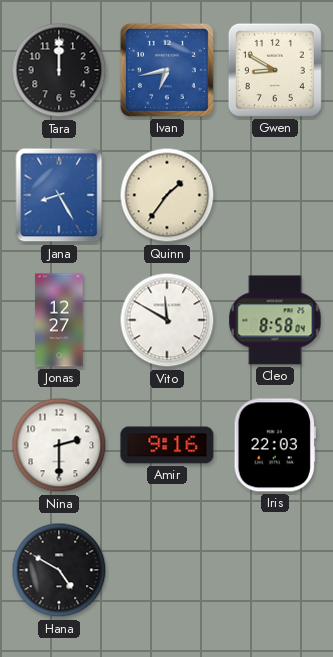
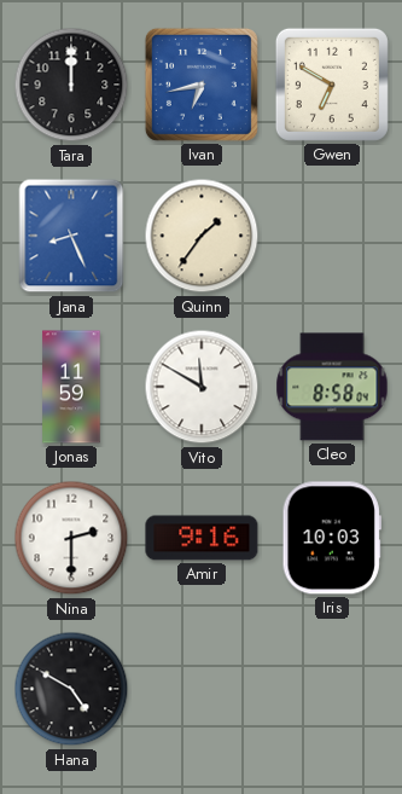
Gwen: 8:50 -> 6:50 (332, 85)
Jana: 8:25 -> 8:26 (71, 236)
Jonas: 12:27 -> 11:59 (71, 387)
Iris: 22:03 -> 10:03 (332, 538)
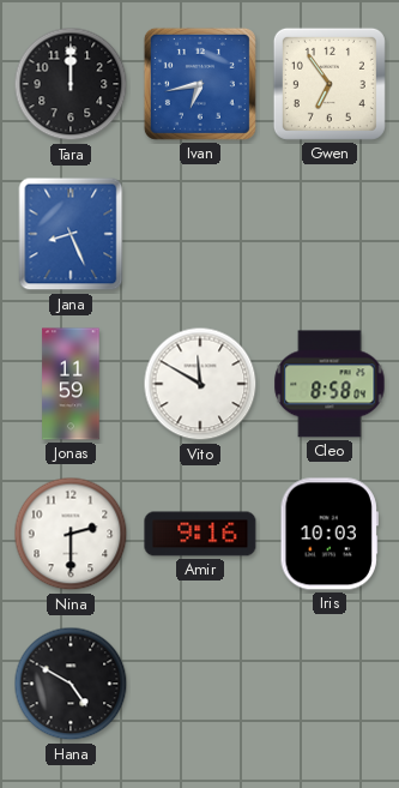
Gwen: 6:50 -> 6:54 (330, 84)
Quinn: 1:36 -> none (202, 236)
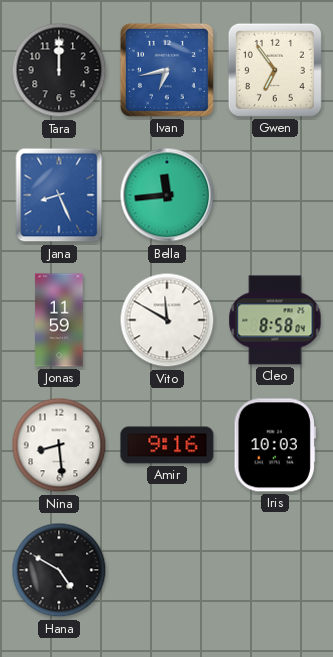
Bella: none -> 11:44 (167, 195)
Nina: 2:30 -> 8:29 (59, 445)
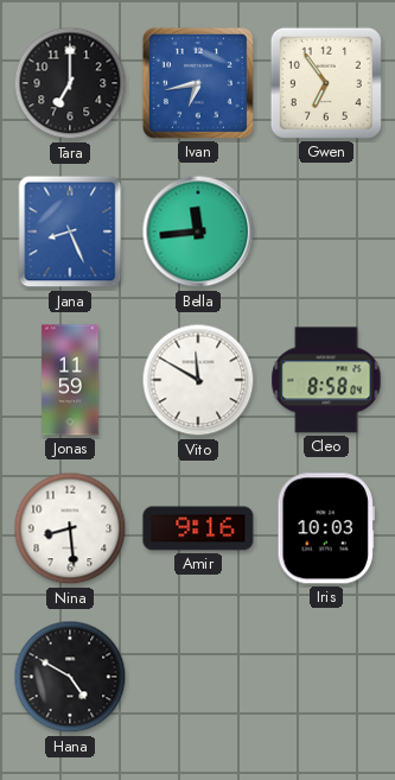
Tara: 12:00 -> 7:00 (70, 83)
